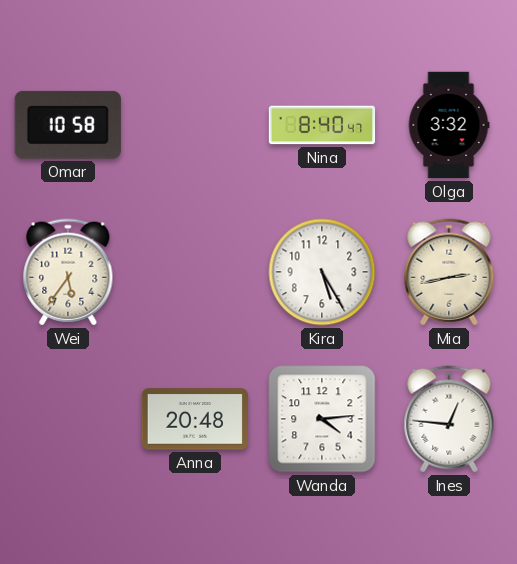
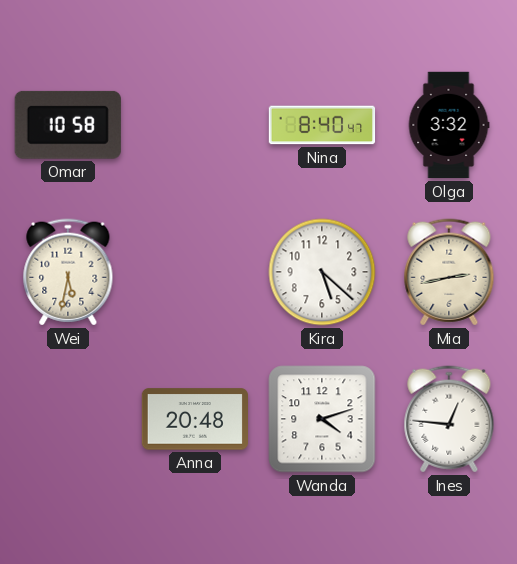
Wei: 5:36 -> 5:32 (68, 272)
Kira: 5:25 -> 5:22 (322, 272)
Wanda: 4:14 -> 4:12 (322, 419)
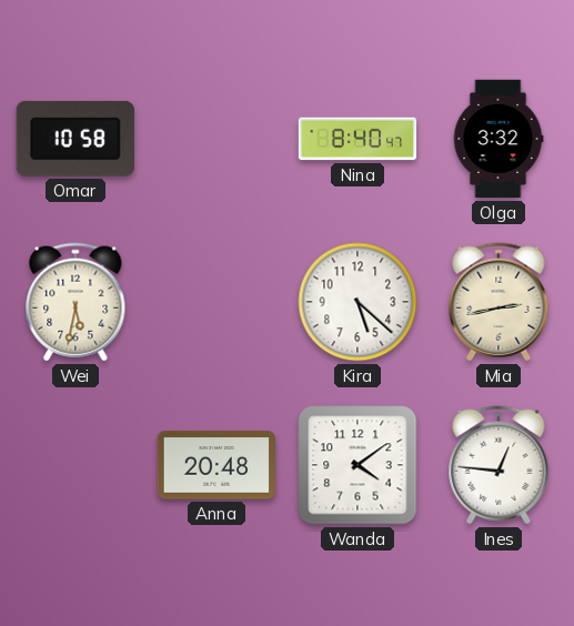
Wanda: 4:12 -> 4:09 (358, 465)
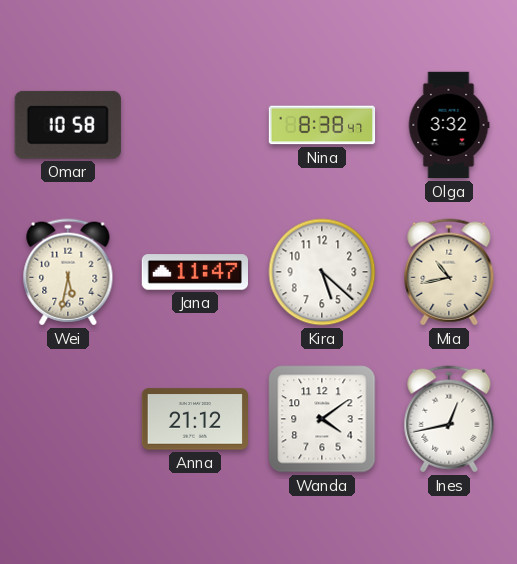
Nina: 8:40 -> 8:38 (322, 125)
Jana: none -> 11:47 (194, 272)
Mia: 2:43 -> 10:43 (449, 272)
Anna: 20:48 -> 21:12 (194, 419)
Ines: 12:46 -> 12:43 (449, 419)
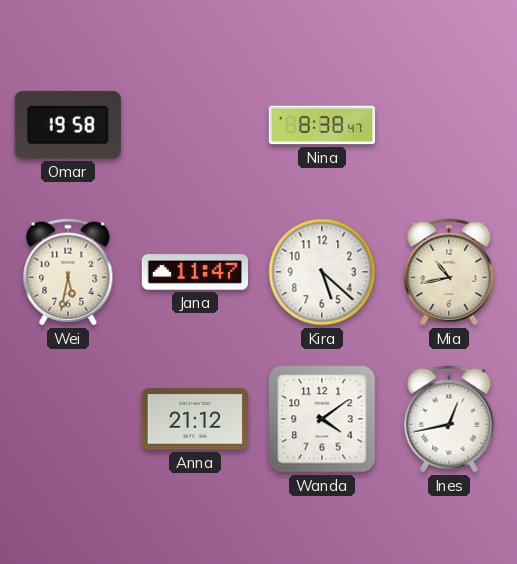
Omar: 10:58 -> 19:58 (68, 125)
Olga: 3:32 -> none (449, 125)
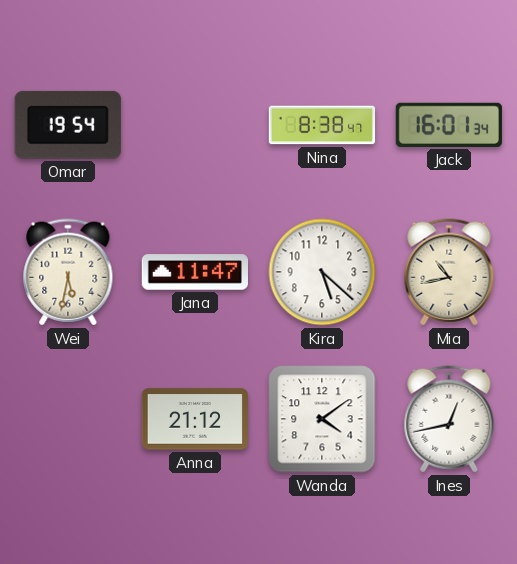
Omar: 19:58 -> 19:54 (68, 125)
Jack: none -> 16:01 (449, 125)
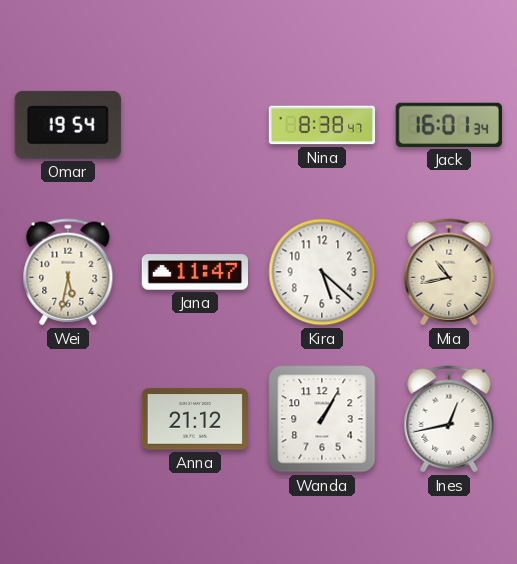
Wanda: 4:09 -> 1:05 (322, 419)
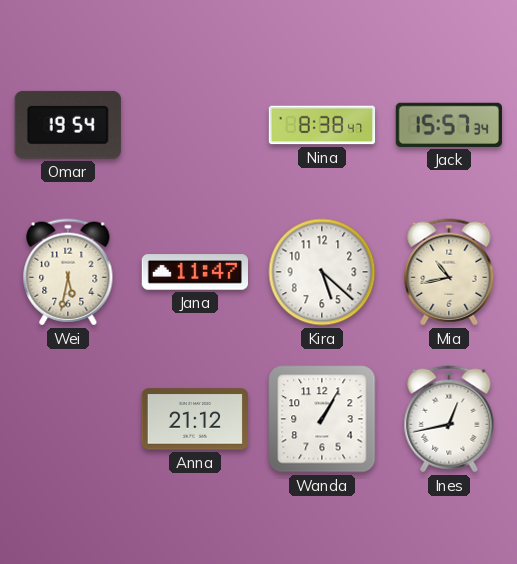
Jack: 16:01 -> 15:57 (449, 125)
